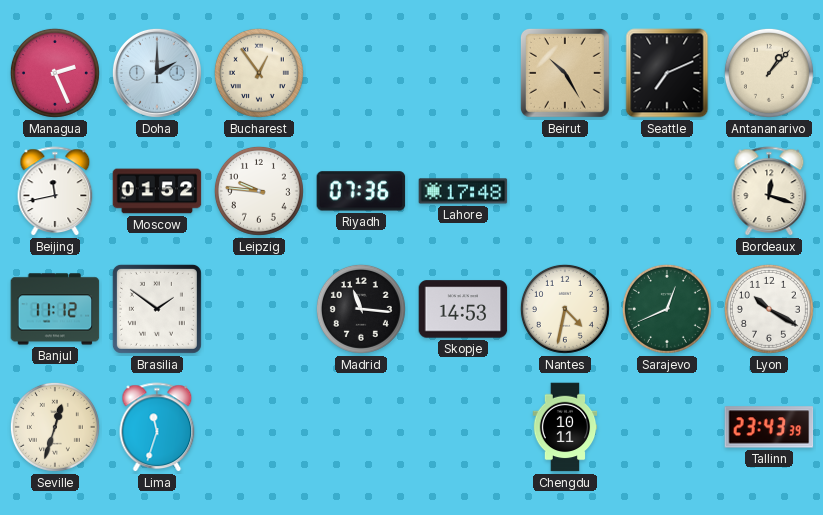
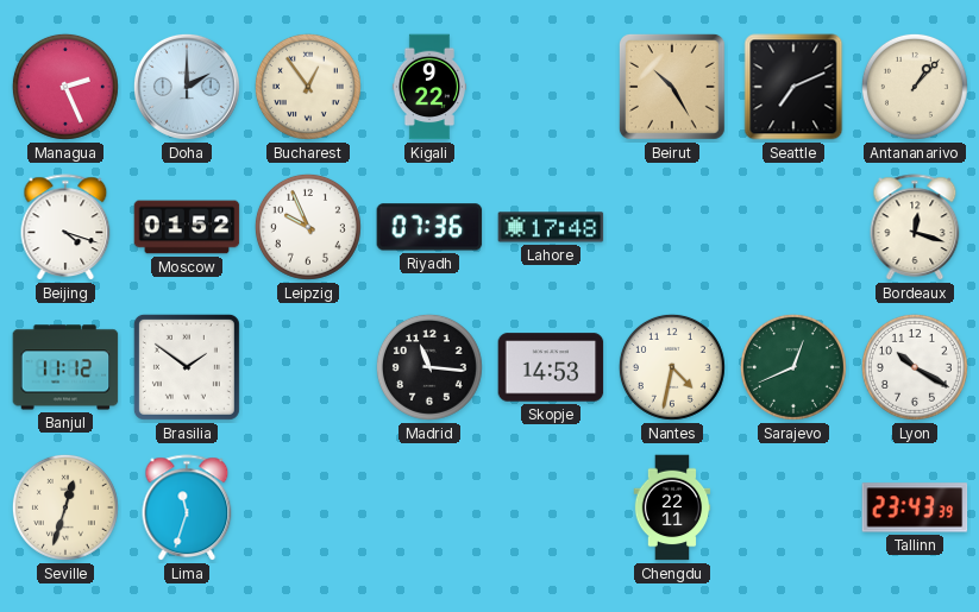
Kigali: none -> 9:22 (429, 87)
Beijing: 11:43 -> 4:18 (65, 227)
Leipzig: 9:46 -> 9:56 (308, 227)
Chengdu: 10:11 -> 22:11 (672, 507)
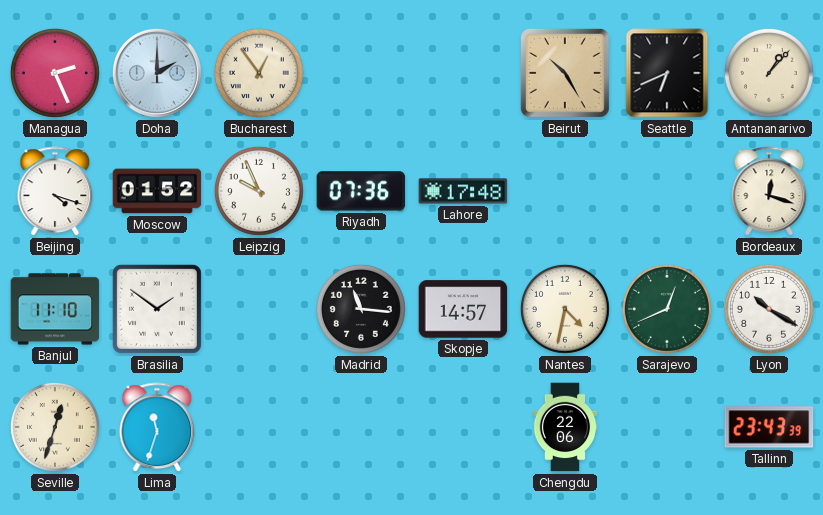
Kigali: 9:22 -> none (429, 87)
Seattle: 7:11 -> 6:41 (667, 73)
Banjul: 11:12 -> 11:10 (55, 309)
Skopje: 14:53 -> 14:57 (463, 309)
Chengdu: 22:11 -> 22:06 (565, 427)
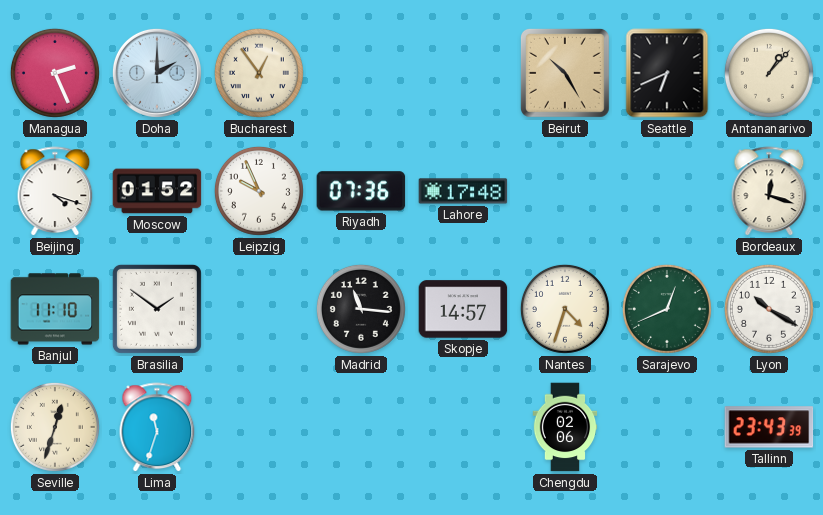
Nantes: 4:32 -> 4:33 (565, 309)
Chengdu: 22:06 -> 02:06 (565, 427)
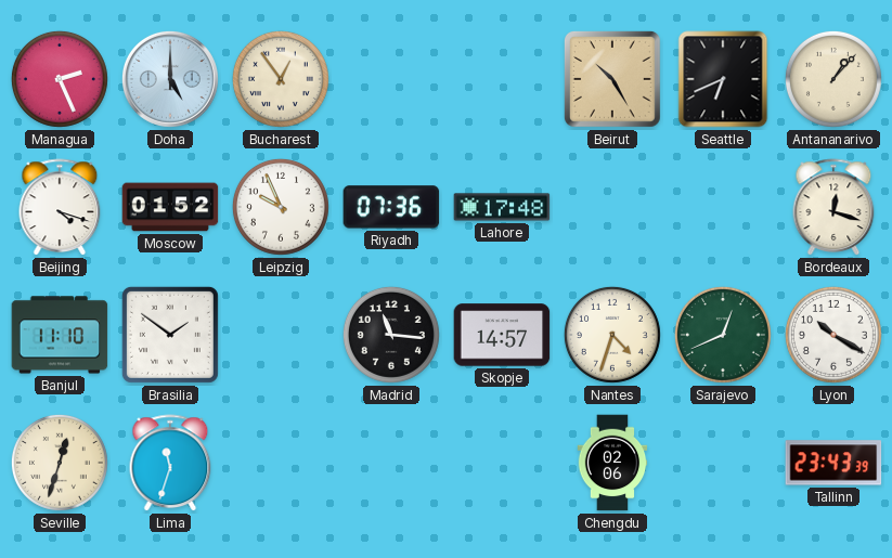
Doha: 2:00 -> 5:00 (170, 79)
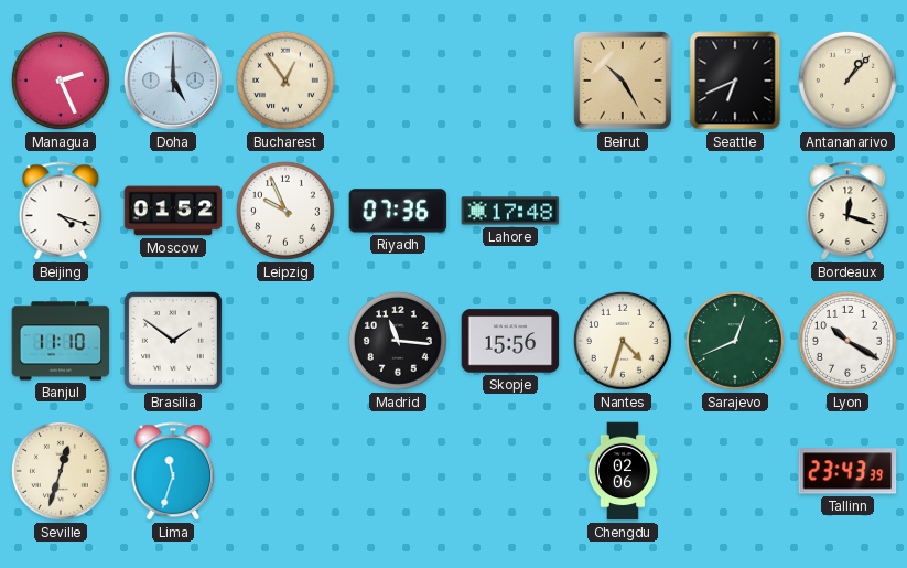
Skopje: 14:57 -> 15:56 (510, 341)
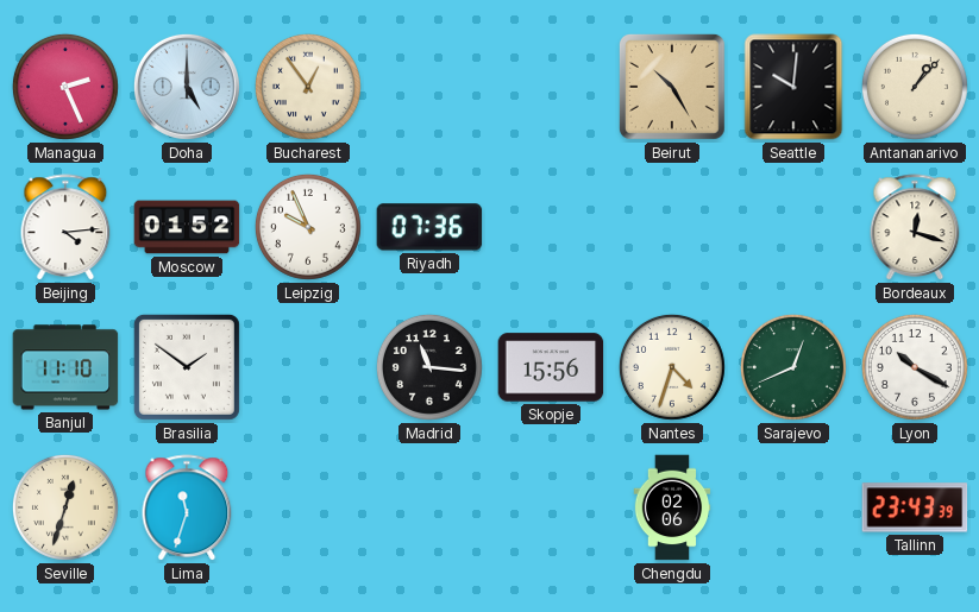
Seattle: 6:41 -> 10:01 (793, 87)
Beijing: 4:18 -> 4:14 (65, 227)
Lahore: 17:48 -> none (510, 211)
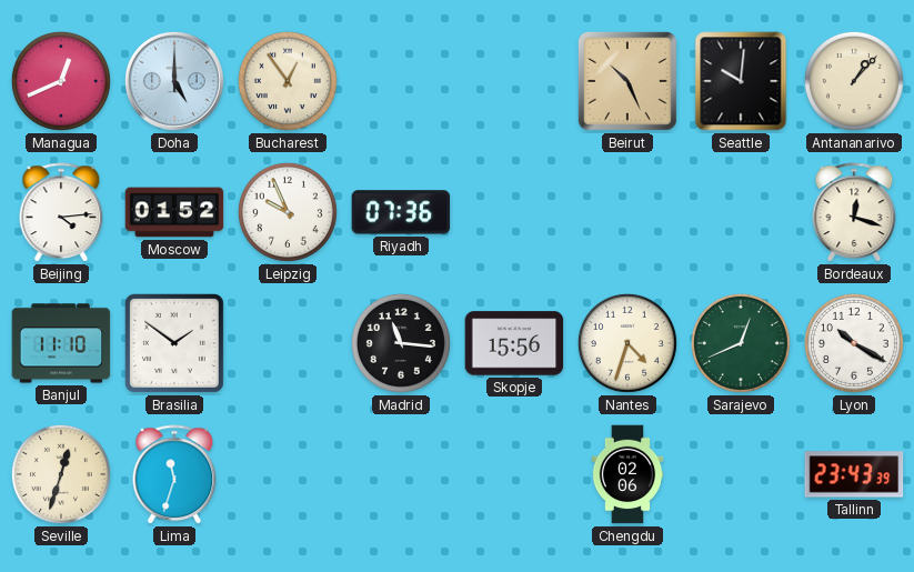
Managua: 2:26 -> 12:41 (61, 81)
Beirut: 10:25 -> 10:26 (627, 81)
